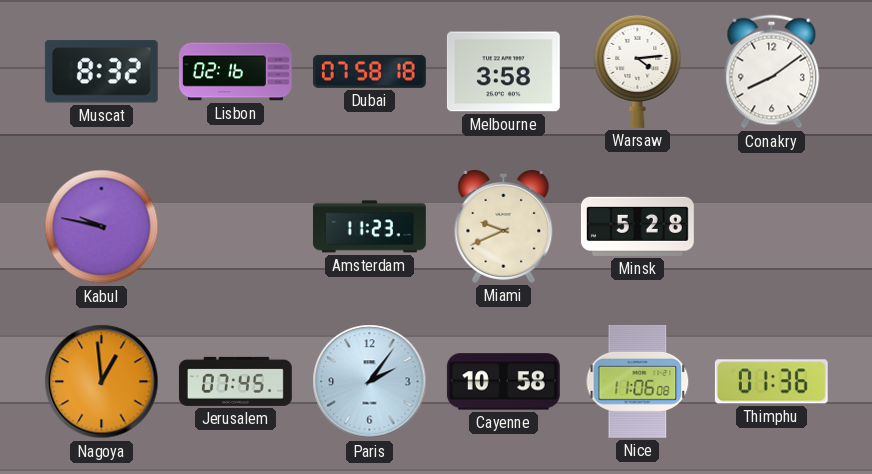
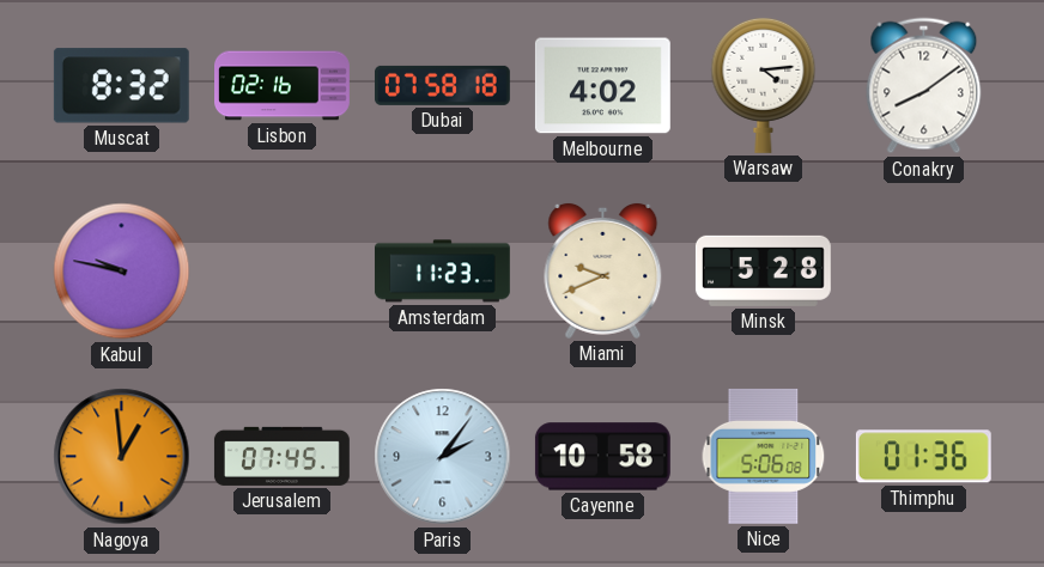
Melbourne: 3:58 -> 4:02 (602, 86)
Nice: 11:06 -> 5:06 (764, 456)
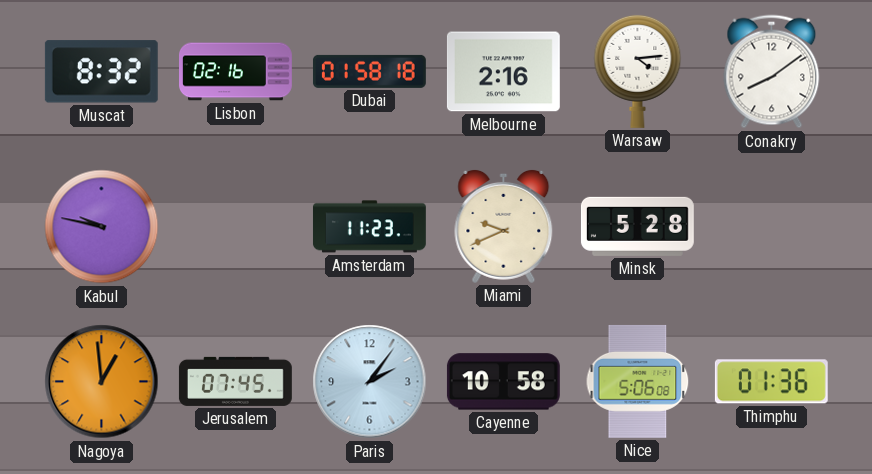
Dubai: 07:58 -> 01:58 (369, 71)
Melbourne: 4:02 -> 2:16 (503, 72)
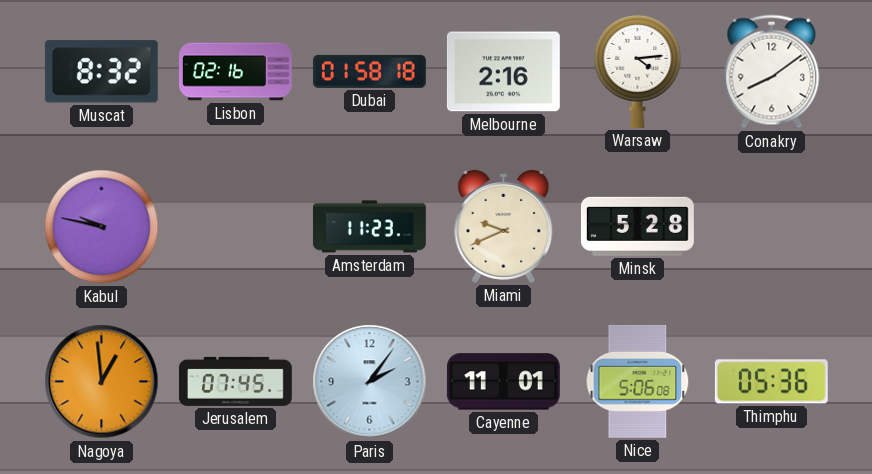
Cayenne: 10:58 -> 11:01 (503, 382)
Thimphu: 01:36 -> 05:36 (771, 382)
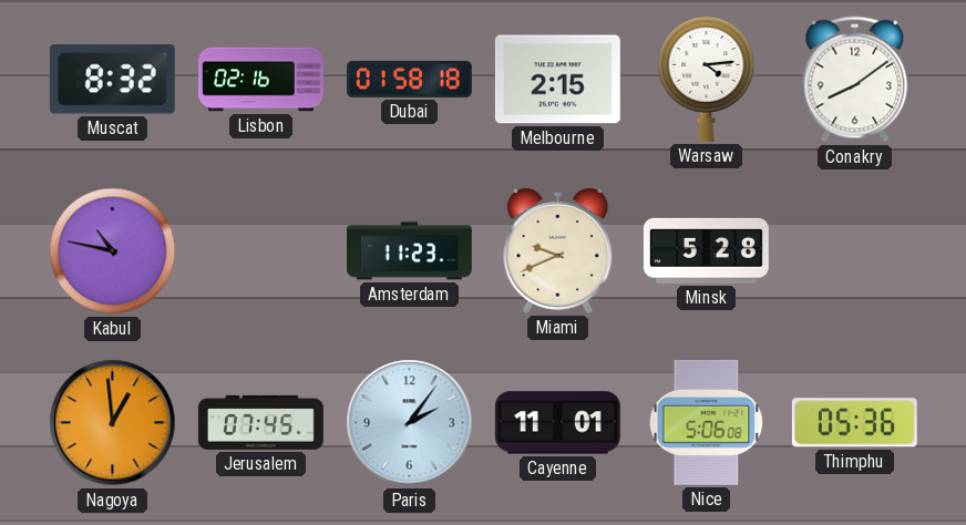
Melbourne: 2:16 -> 2:15 (557, 80)
Kabul: 9:47 -> 10:47 (113, 251)
